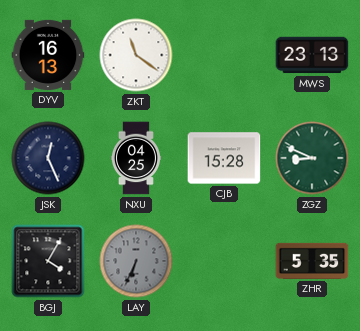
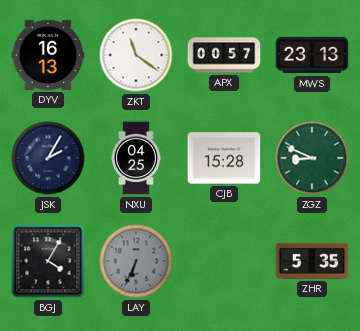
APX: none -> 00:57 (224, 55)
JSK: 12:26 -> 2:05 (48, 158)
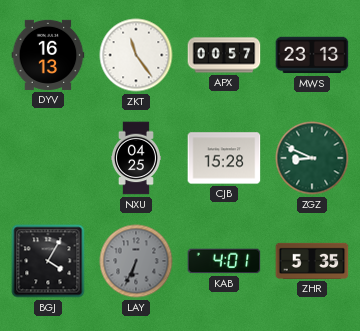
ZKT: 11:21 -> 11:24 (136, 55)
JSK: 2:05 -> none (48, 158)
KAB: none -> 4:01 (224, 261)
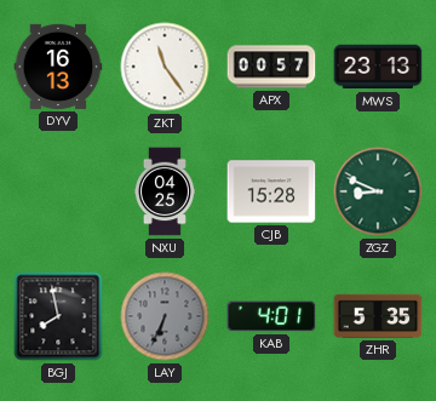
BGJ: 4:05 -> 7:58 (58, 316)
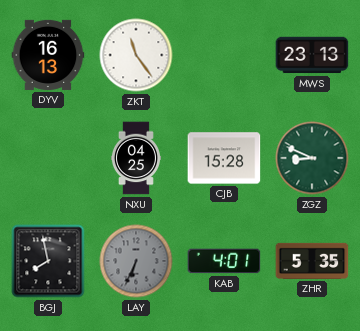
APX: 00:57 -> none (271, 67)
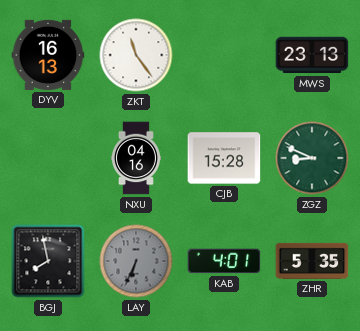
NXU: 04:25 -> 04:16 (136, 158)
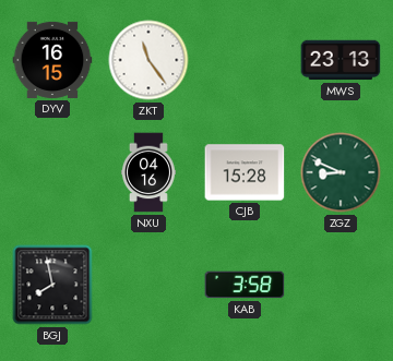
DYV: 16:13 -> 16:15 (52, 60)
LAY: 6:34 -> none (136, 261)
KAB: 4:01 -> 3:58 (245, 285)
ZHR: 5:35 -> none (312, 261)
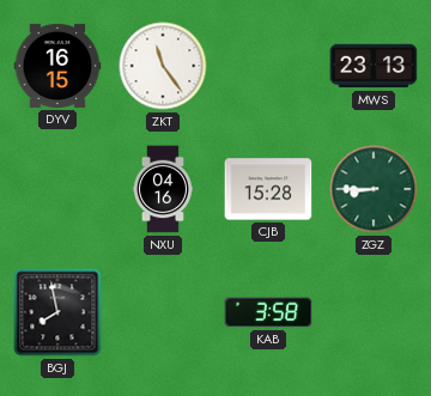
ZGZ: 8:49 -> 8:45 (374, 189)
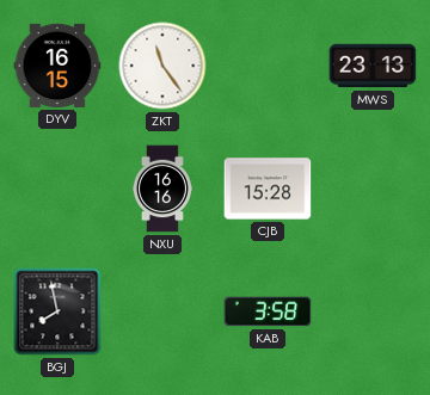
NXU: 04:16 -> 16:16 (162, 189)
ZGZ: 8:45 -> none (374, 189)
